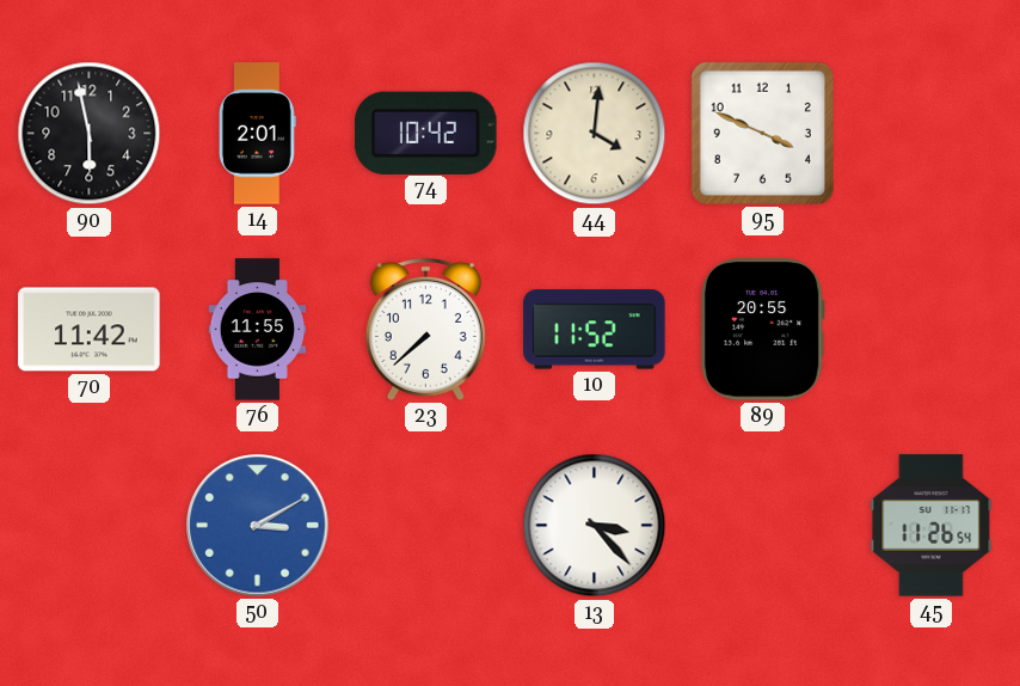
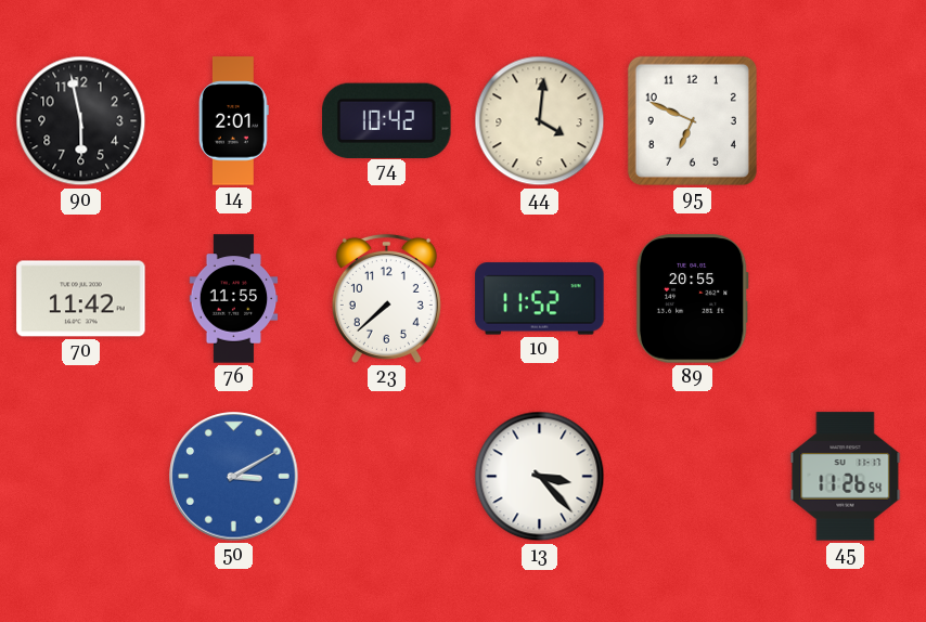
95: 3:49 -> 6:49 (692, 120)
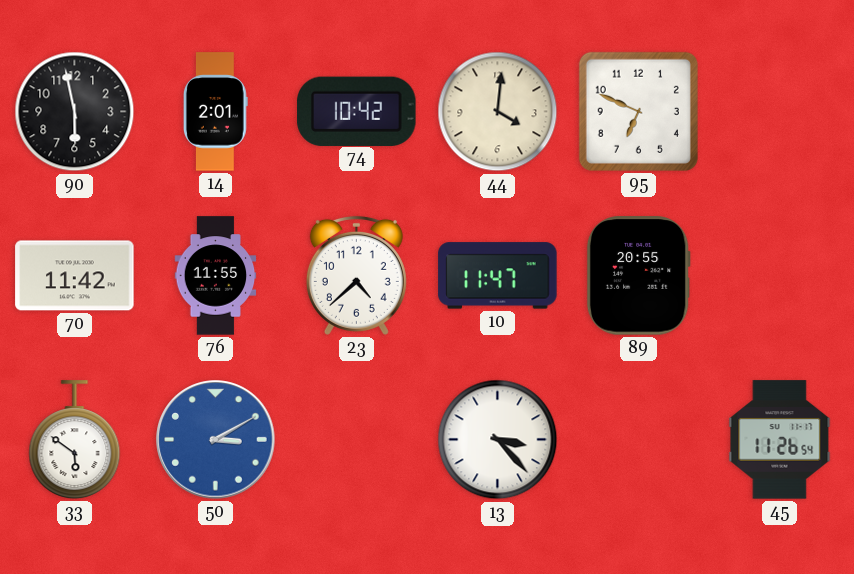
23: 7:38 -> 4:38 (356, 275)
10: 11:52 -> 11:47 (498, 276)
33: none -> 5:51 (75, 440)
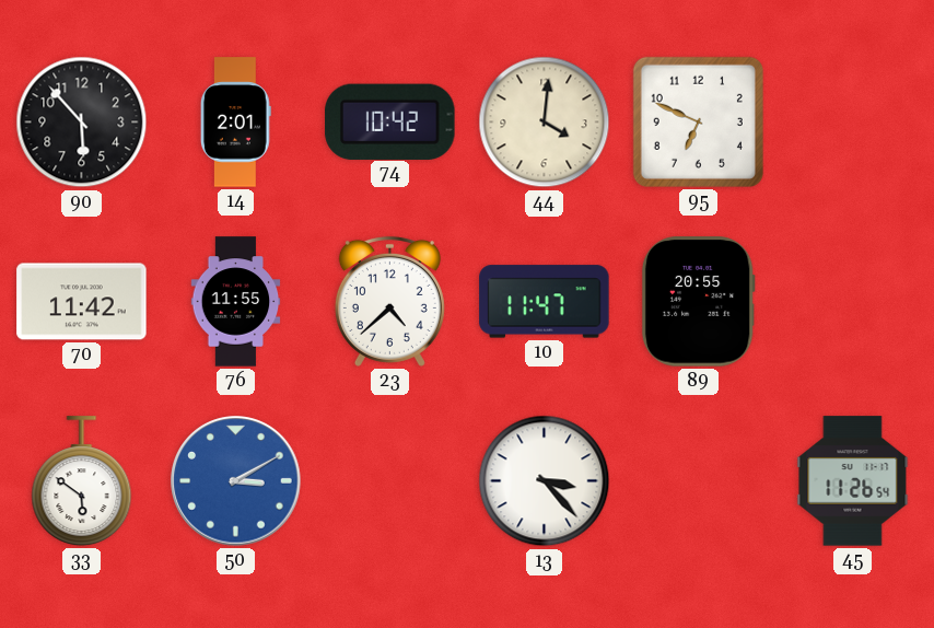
90: 5:58 -> 5:53 (82, 123)
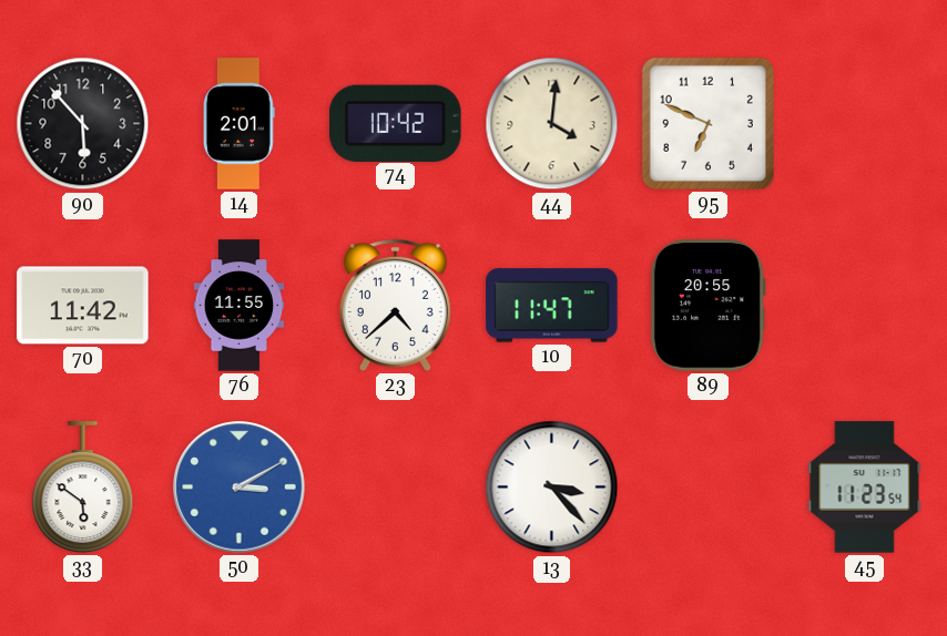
45: 11:26 -> 11:23 (865, 488)
